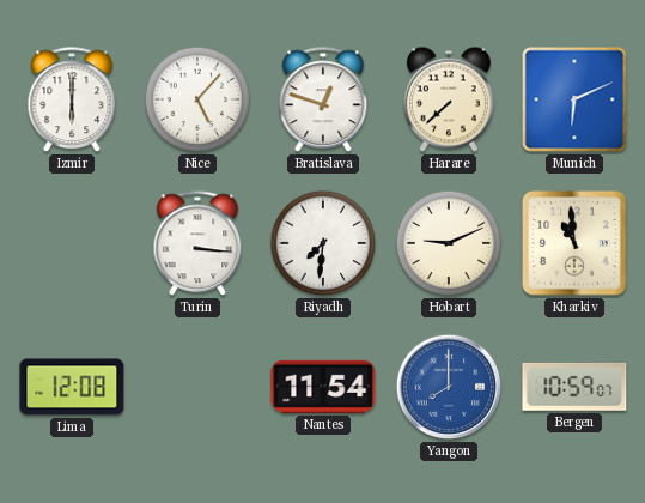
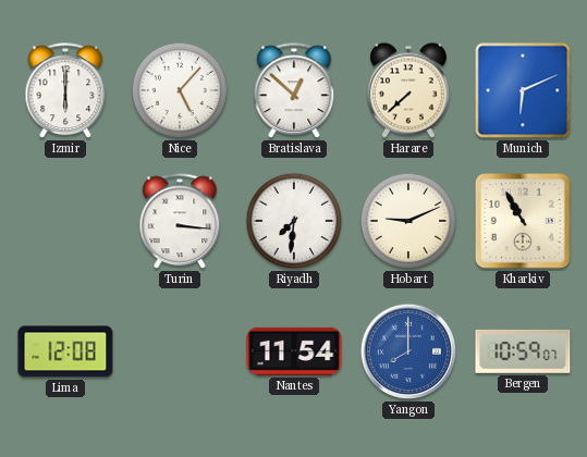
Bratislava: 12:48 -> 12:52 (294, 91)
Kharkiv: 10:59 -> 10:55 (524, 222)
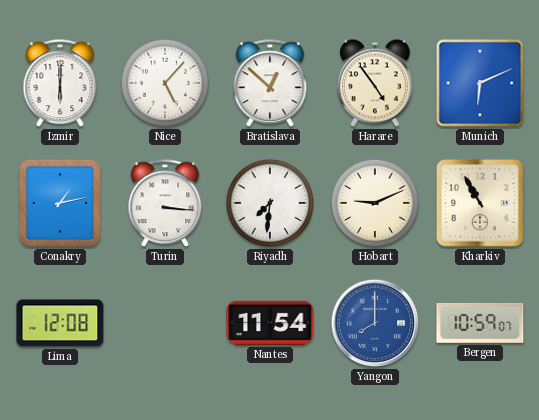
Harare: 7:38 -> 4:54 (375, 83)
Conakry: none -> 1:13 (60, 203)
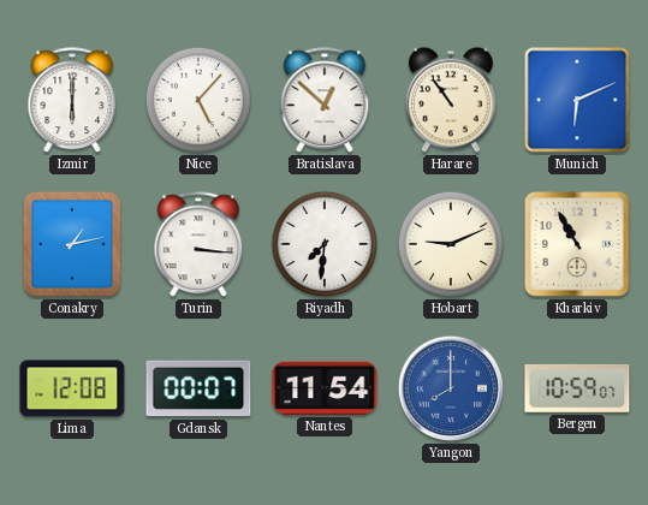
Harare: 4:54 -> 10:54 (451, 100)
Gdansk: none -> 00:07 (198, 388)
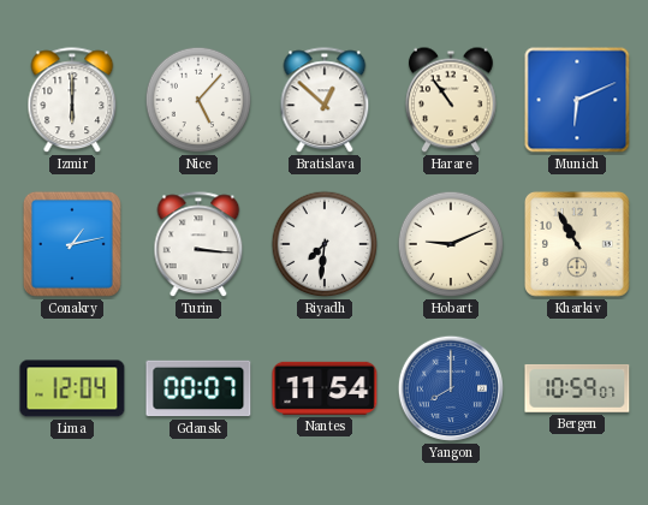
Lima: 12:08 -> 12:04 (72, 388)
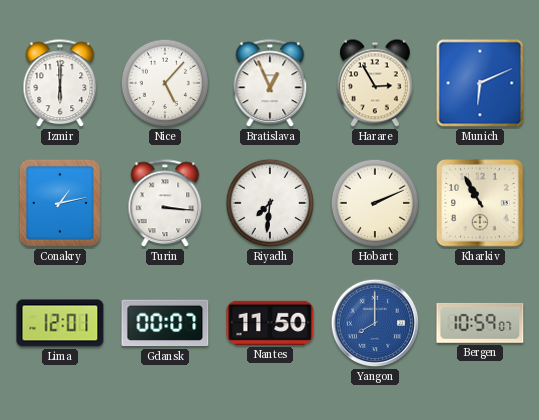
Bratislava: 12:52 -> 12:56 (270, 84)
Harare: 10:54 -> 2:55 (375, 83)
Hobart: 9:11 -> 2:11 (375, 203)
Lima: 12:04 -> 12:01 (60, 323)
Nantes: 11:54 -> 11:50 (270, 323)
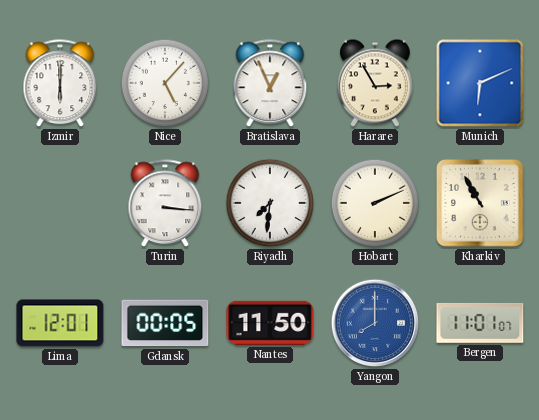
Conakry: 1:13 -> none (60, 203)
Gdansk: 00:07 -> 00:05 (165, 323)
Bergen: 10:59 -> 11:01 (480, 323)
